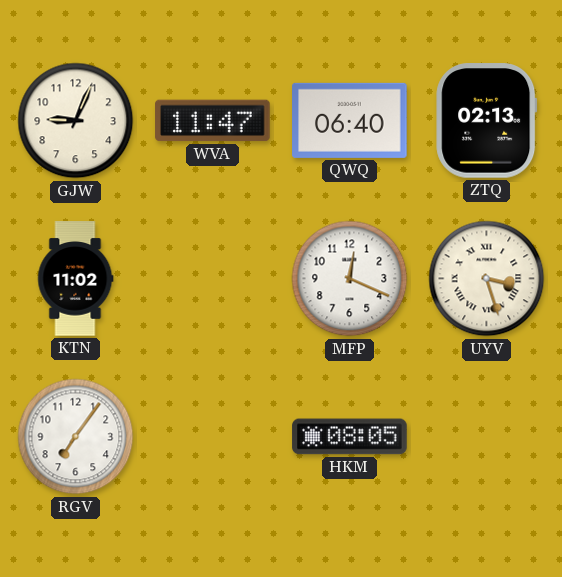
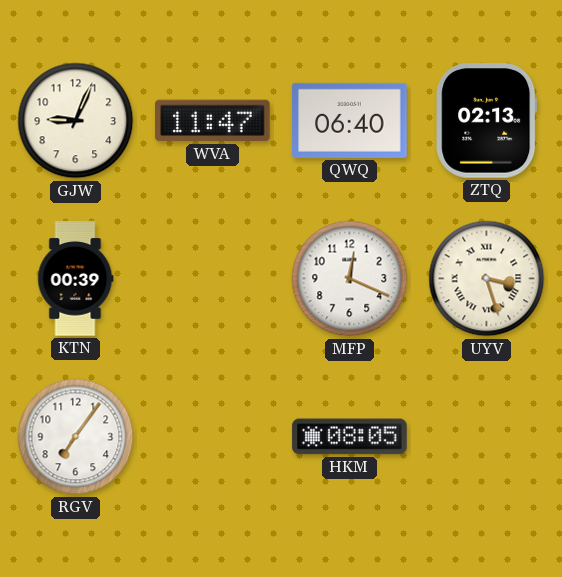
KTN: 11:02 -> 00:39 (75, 279)
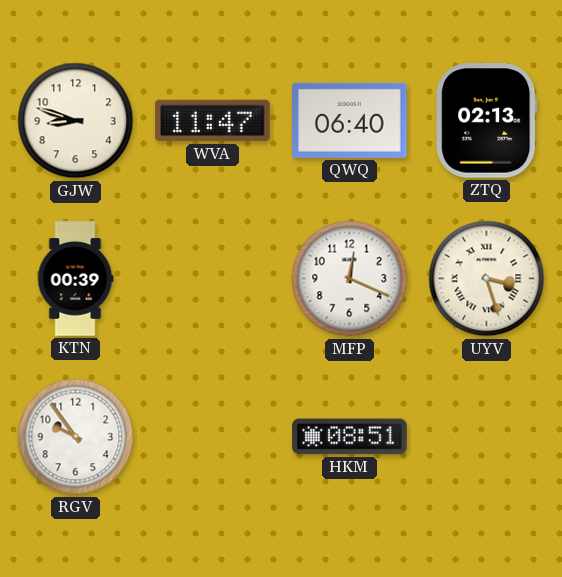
GJW: 9:04 -> 8:48 (76, 121)
RGV: 7:06 -> 9:54 (76, 437)
HKM: 08:05 -> 08:51 (350, 437)
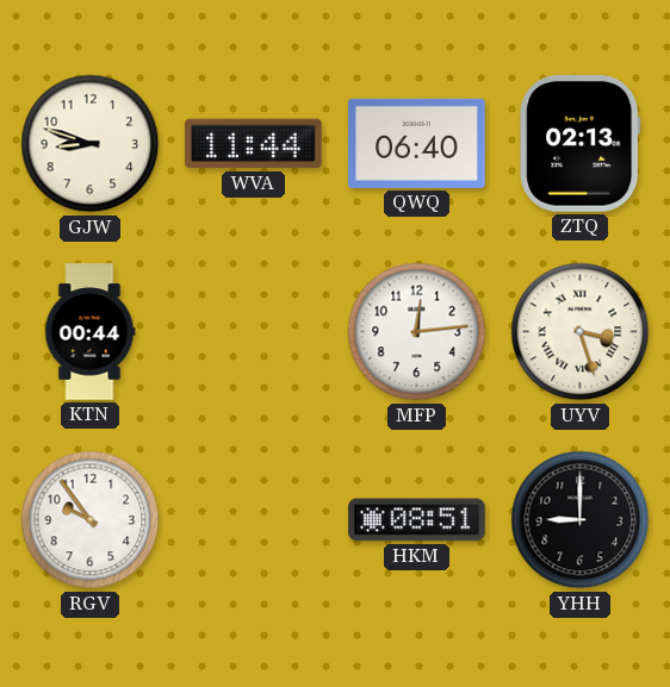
WVA: 11:47 -> 11:44 (254, 144)
KTN: 00:39 -> 00:44 (89, 332)
MFP: 12:19 -> 12:14 (417, 332)
YHH: none -> 9:00 (581, 520)
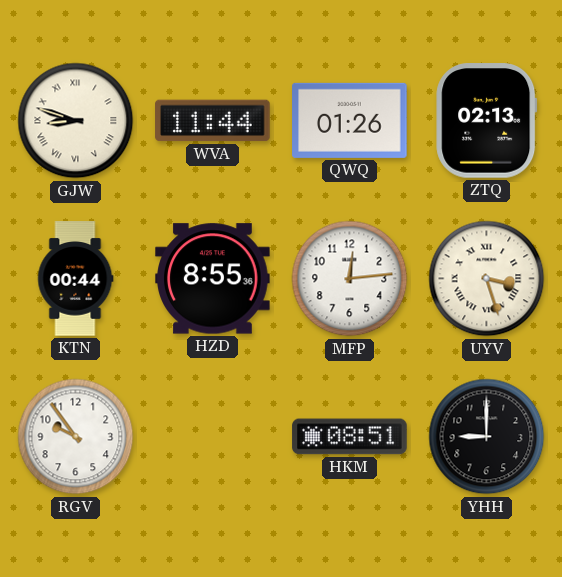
GJW numerals: Arabic -> Roman (76, 121)
QWQ: 06:40 -> 01:26 (350, 120)
HZD: none -> 8:55 (213, 279)
